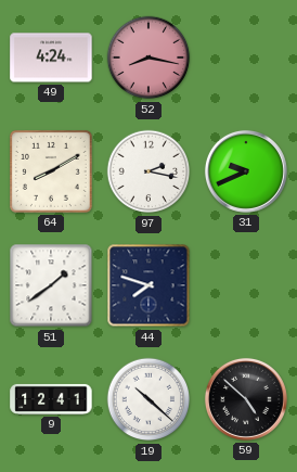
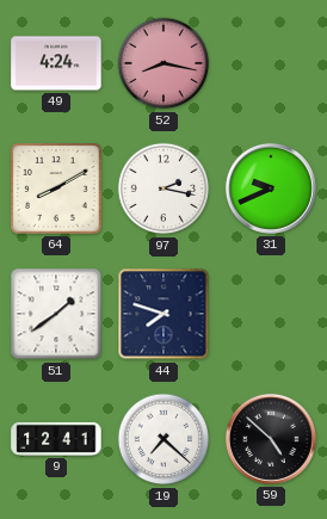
19: 10:22 -> 7:22 (163, 439)
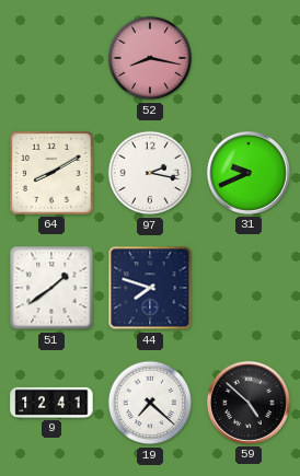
49: 4:24 -> none (56, 63)
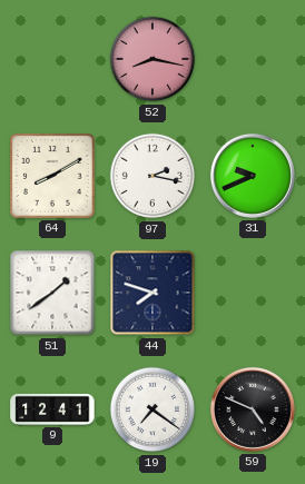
19: 7:22 -> 7:21 (152, 409)
59: 4:52 -> 4:49 (253, 409)
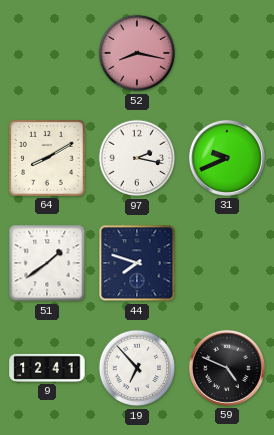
19: 7:21 -> 6:53 (137, 368)
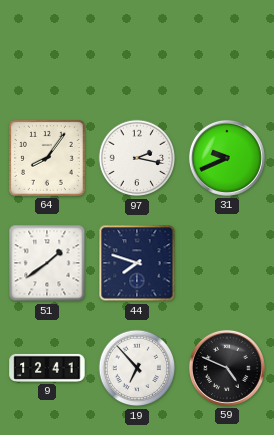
52: 8:17 -> none (137, 53)
64: 8:10 -> 8:06 (48, 159)
